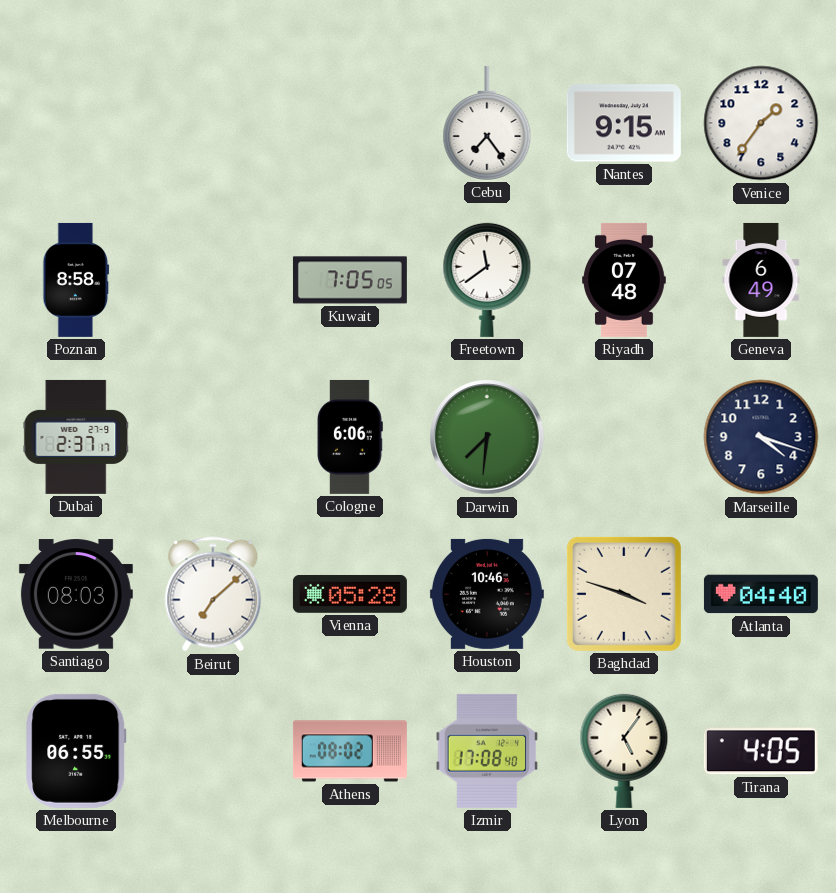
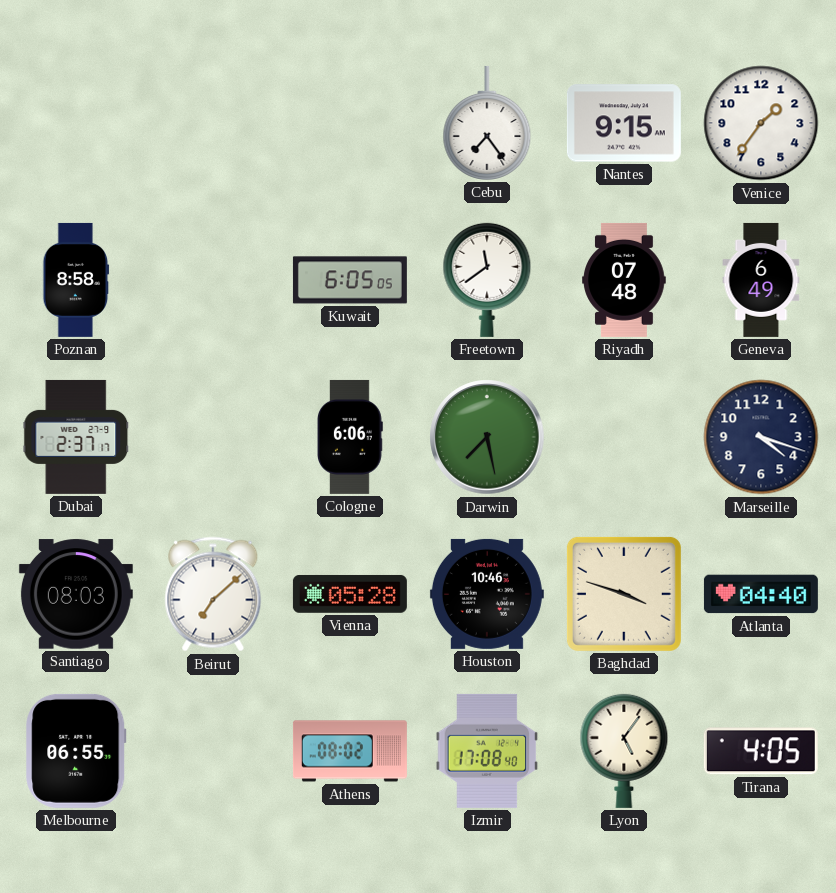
Kuwait: 7:05 -> 6:05 (350, 280)
Darwin: 7:31 -> 7:28 (487, 437)
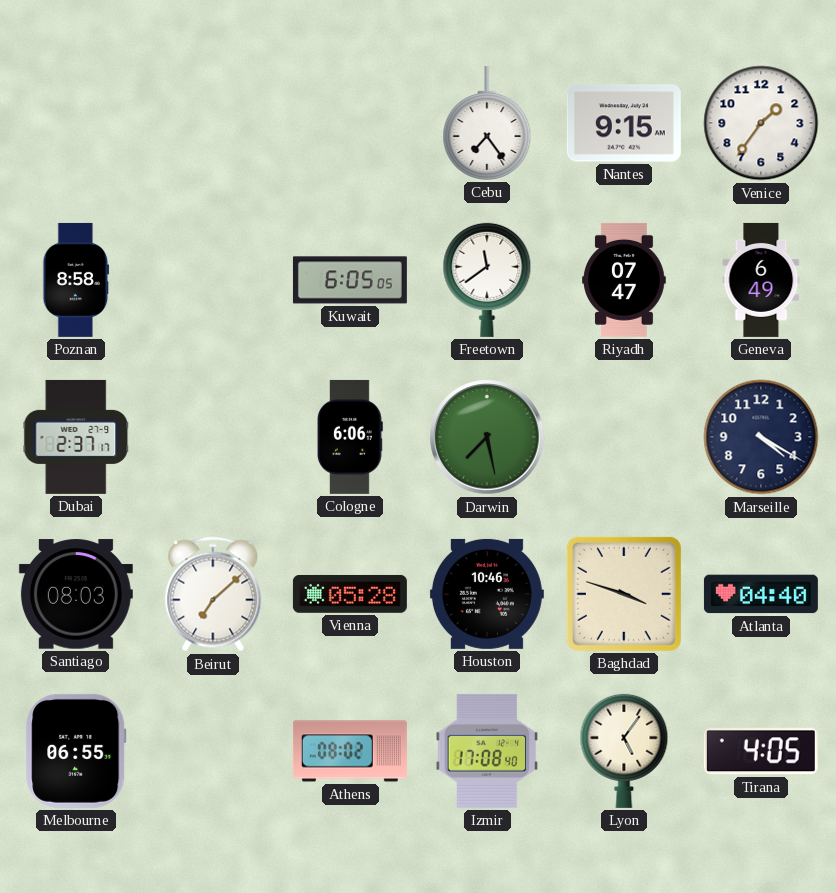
Riyadh: 07:48 -> 07:47 (624, 280)
Marseille: 4:18 -> 4:20 (761, 437)
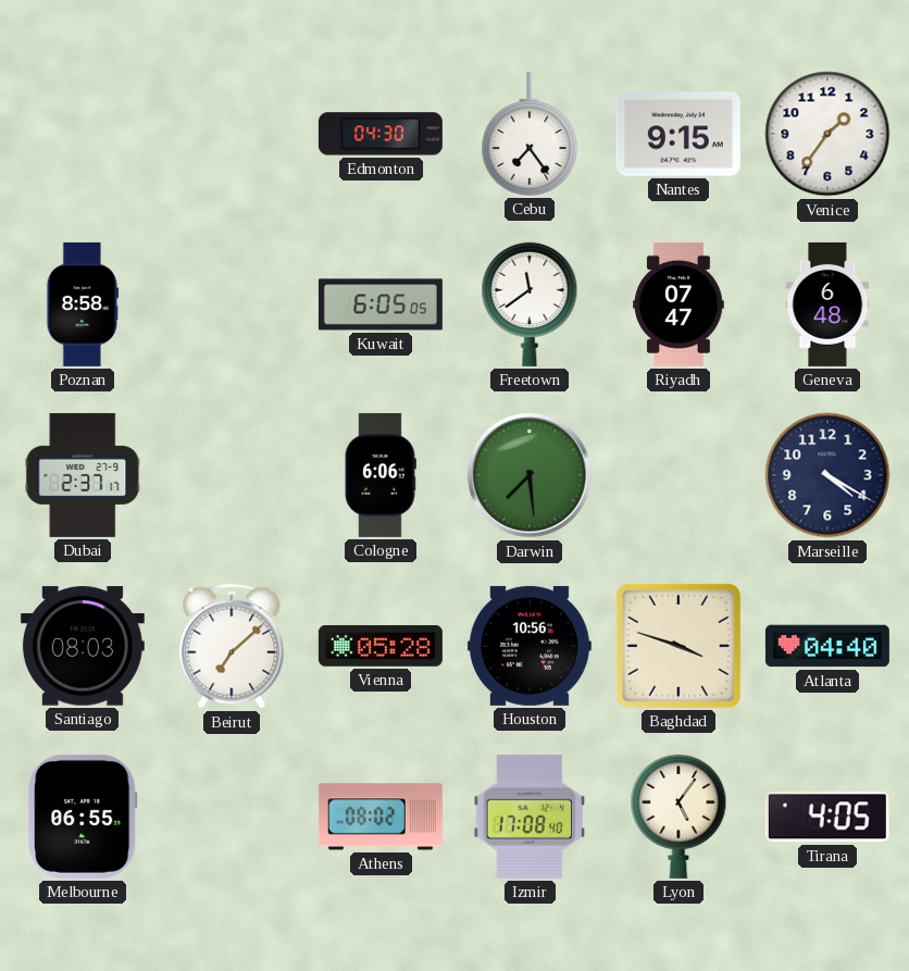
Edmonton: none -> 04:30 (381, 134)
Geneva: 6:49 -> 6:48 (827, 304)
Darwin: 7:28 -> 7:29 (530, 475)
Houston: 10:46 -> 10:56 (530, 646)
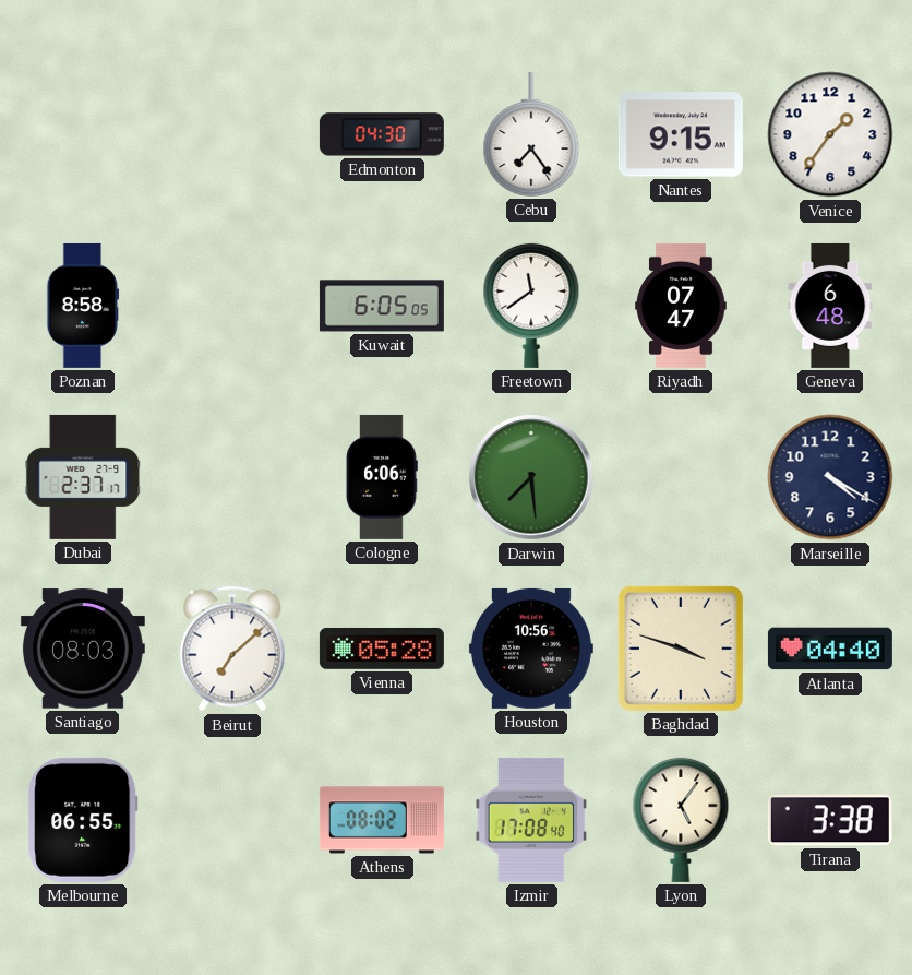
Tirana: 4:05 -> 3:38 (830, 820)
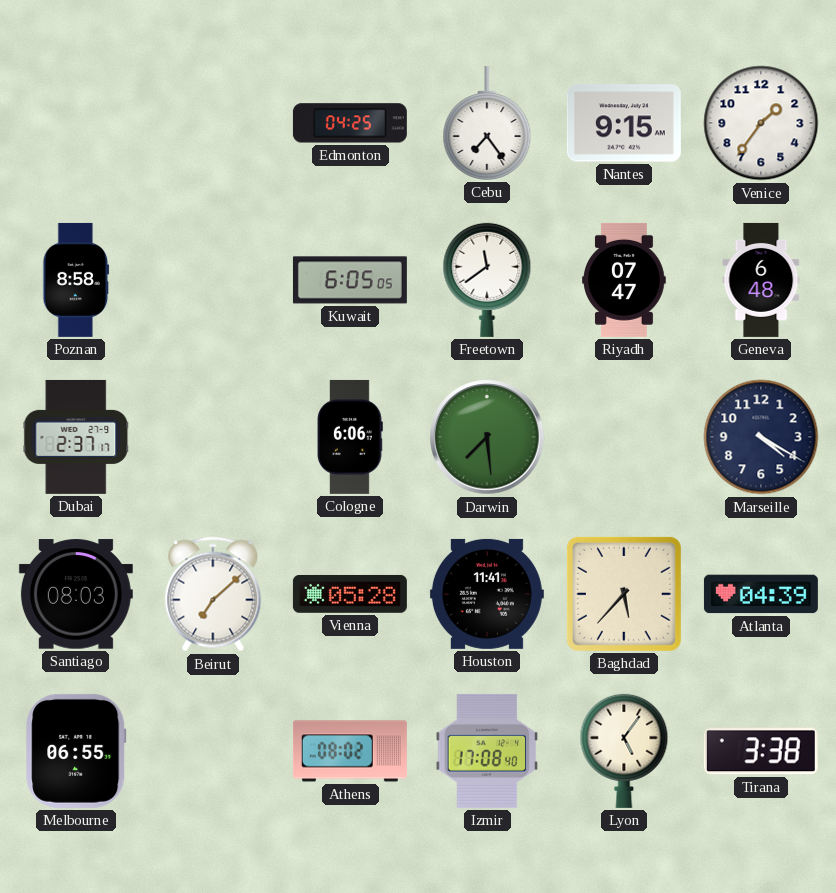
Edmonton: 04:30 -> 04:25 (350, 123)
Houston: 10:56 -> 11:41 (487, 594)
Baghdad: 3:48 -> 5:37 (624, 594)
Atlanta: 04:40 -> 04:39 (761, 594)
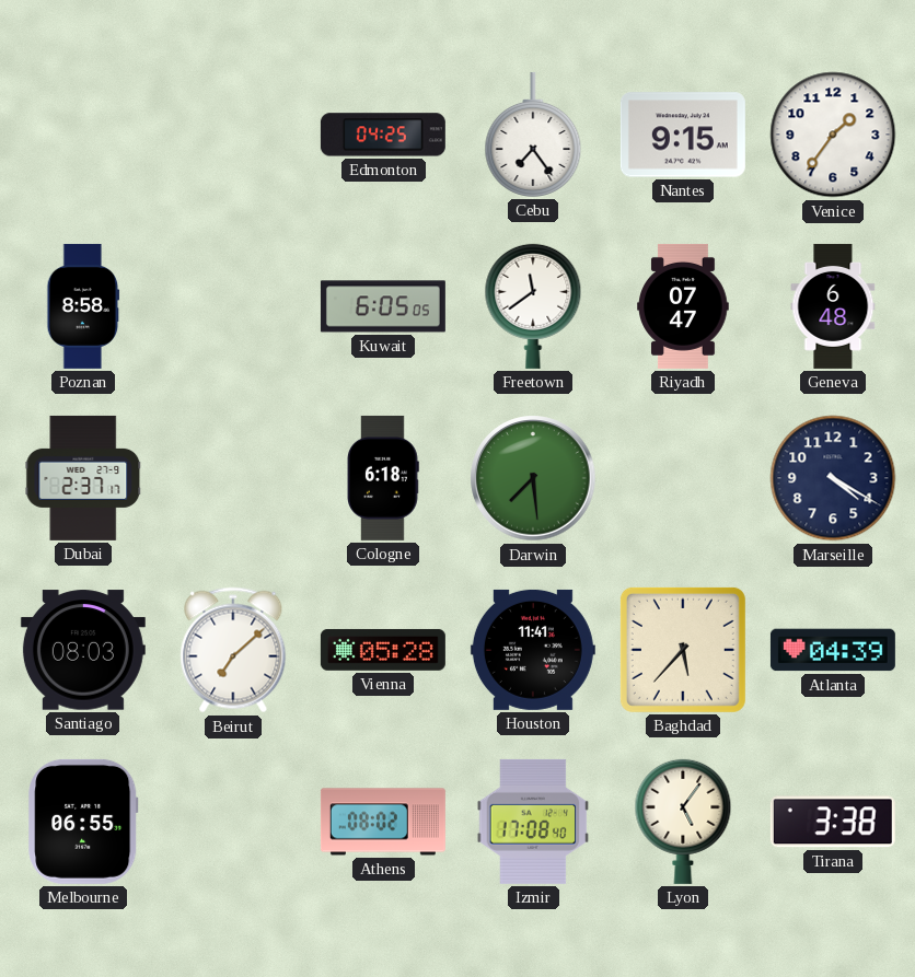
Cologne: 6:06 -> 6:18 (383, 478)
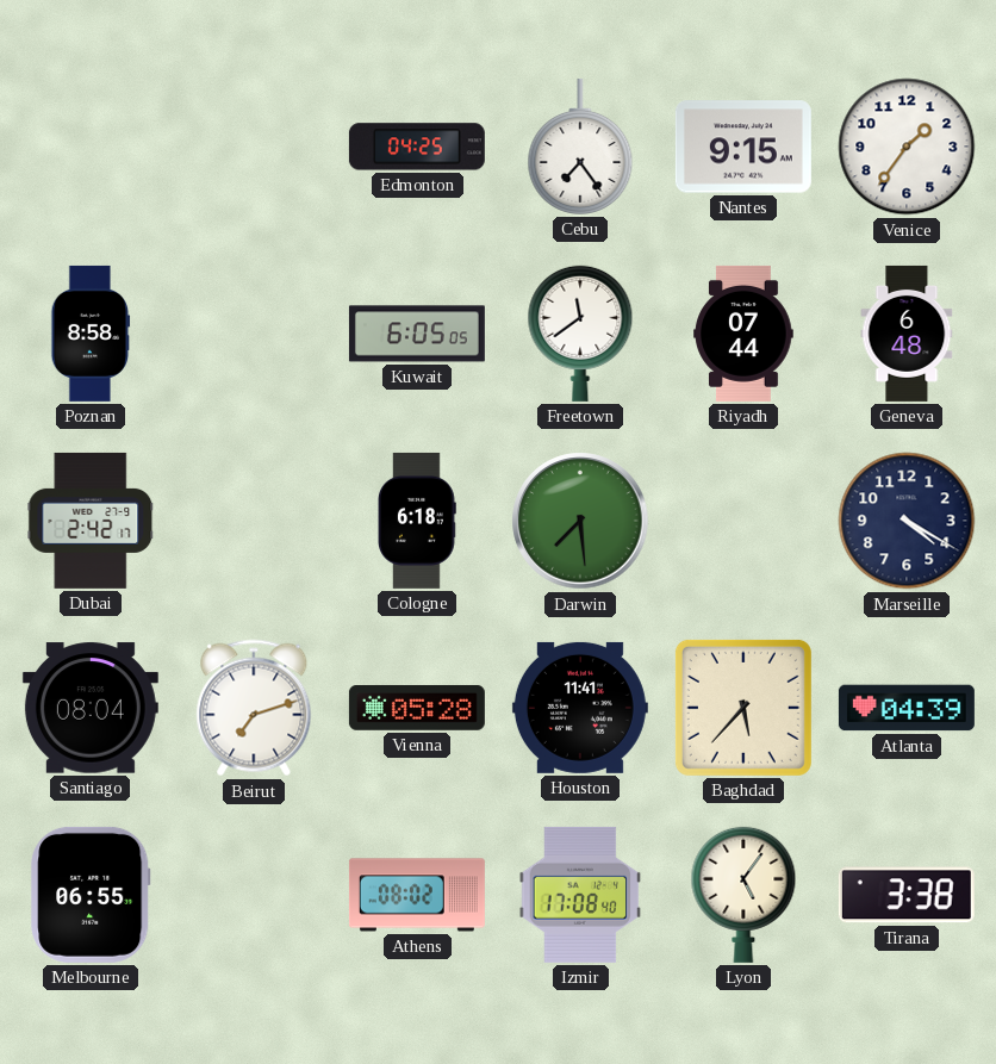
Riyadh: 07:47 -> 07:44 (743, 334)
Dubai: 2:37 -> 2:42 (91, 521)
Santiago: 08:03 -> 08:04 (91, 708)
Beirut: 7:08 -> 7:12 (254, 708)
